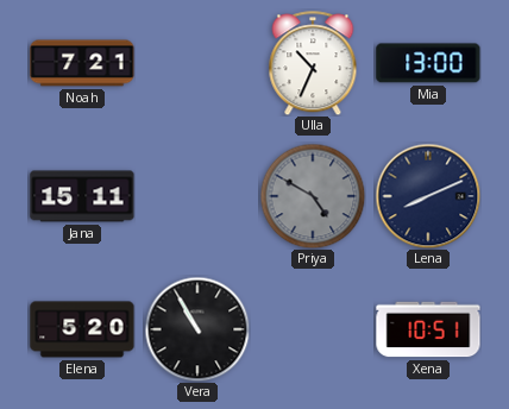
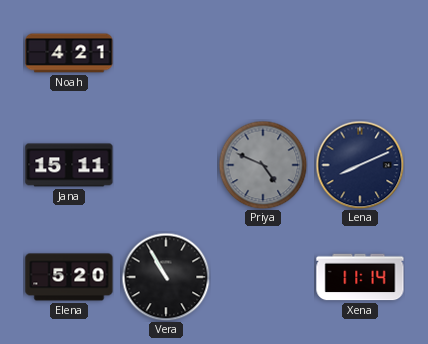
Noah: 7:21 -> 4:21 (69, 53)
Ulla: 10:34 -> none (313, 63)
Mia: 13:00 -> none (428, 63)
Priya: 4:50 -> 4:49 (263, 165)
Xena: 10:51 -> 11:14 (360, 277)
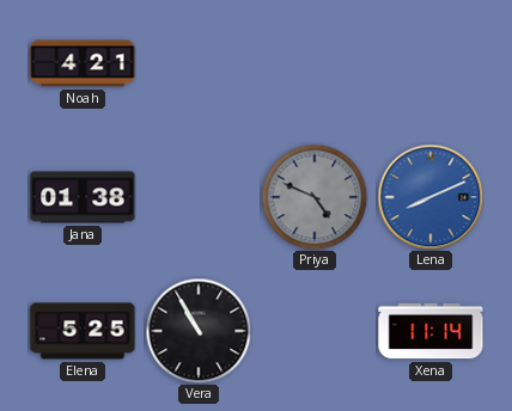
Jana: 15:11 -> 01:38 (83, 197)
Lena dial: navy -> blue (431, 197)
Elena: 5:20 -> 5:25 (83, 331)
